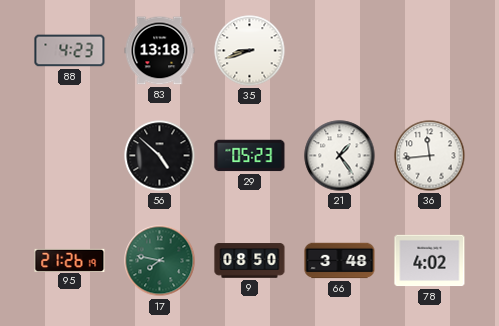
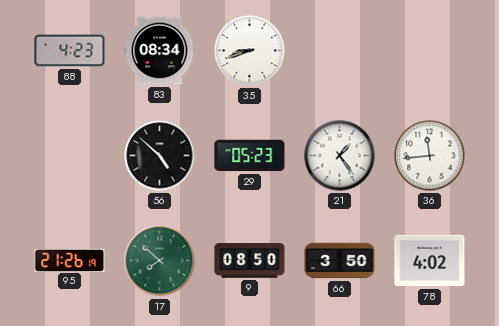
83: 13:18 -> 08:34 (160, 51)
17: 7:47 -> 7:52 (160, 261)
66: 3:48 -> 3:50 (340, 261)
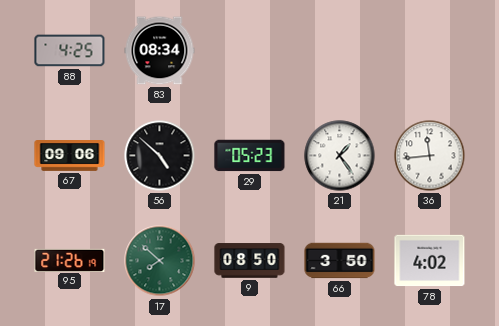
88: 4:23 -> 4:25 (70, 51)
35: 8:42 -> none (250, 51)
67: none -> 09:06 (70, 156)
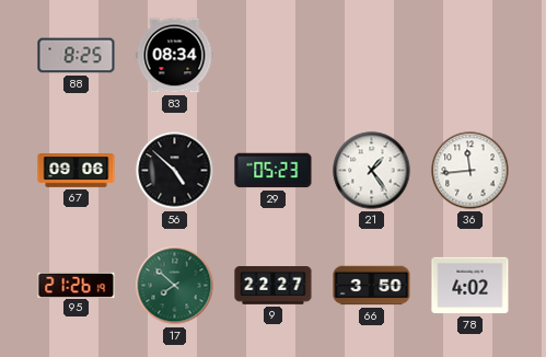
88: 4:25 -> 8:25 (77, 56)
9: 08:50 -> 22:27 (274, 286)
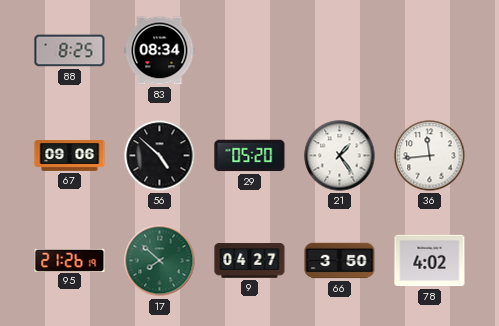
29: 05:23 -> 05:20 (250, 156)
9: 22:27 -> 04:27 (250, 261)
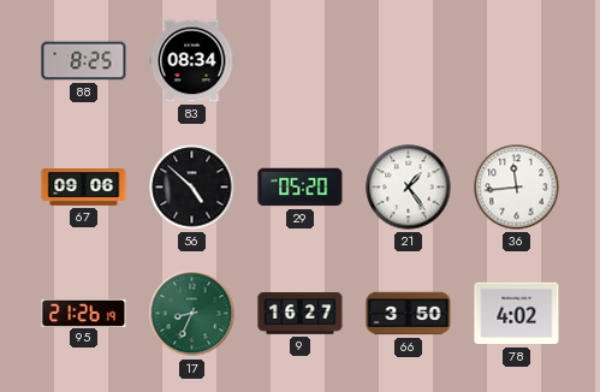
17: 7:52 -> 8:34 (192, 314)
9: 04:27 -> 16:27 (301, 314)
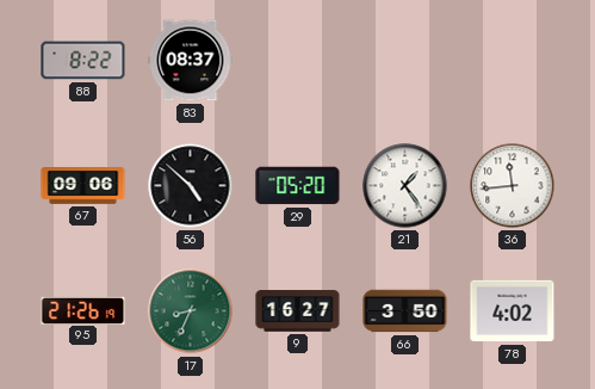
88: 8:25 -> 8:22 (83, 61)
83: 08:34 -> 08:37 (191, 61)
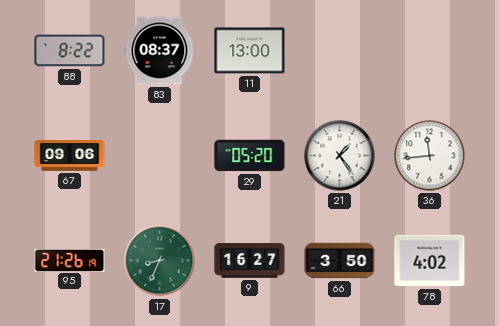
11: none -> 13:00 (250, 51)
56: 4:52 -> none (191, 186)
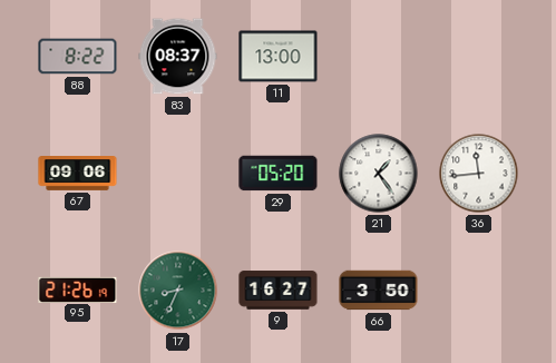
78: 4:02 -> none (430, 261)
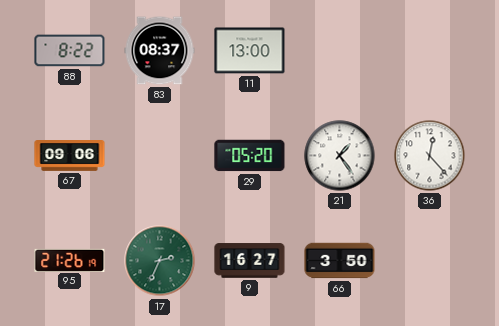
36: 11:44 -> 12:23 (430, 156)
17: 8:34 -> 2:34 (160, 261)
